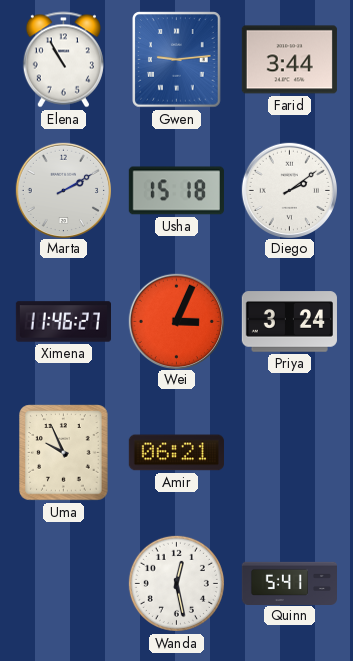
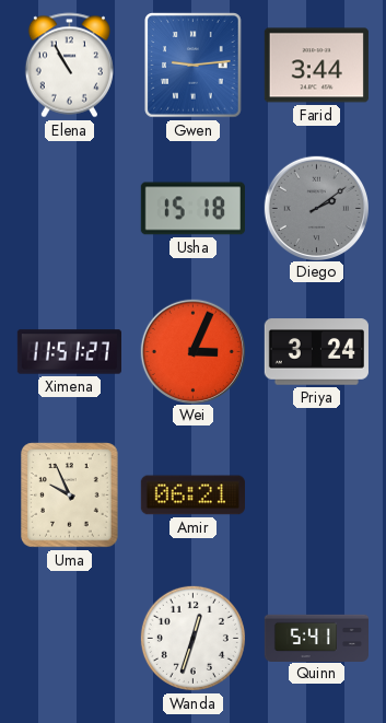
Marta: 2:10 -> none (63, 190)
Diego dial: white -> grey (316, 208)
Ximena: 11:46 -> 11:51 (69, 352)
Wanda: 12:28 -> 12:33 (192, 638)
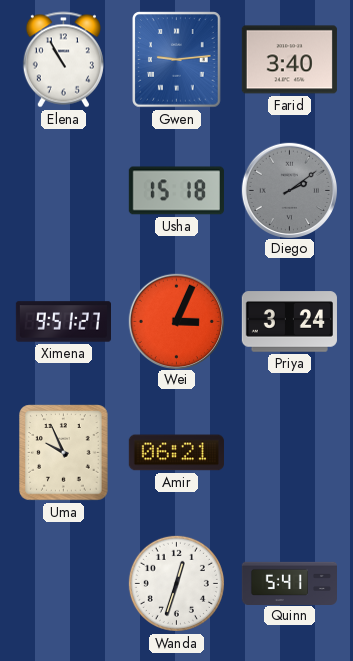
Farid: 3:44 -> 3:40 (289, 60)
Ximena: 11:51 -> 9:51 (63, 322)
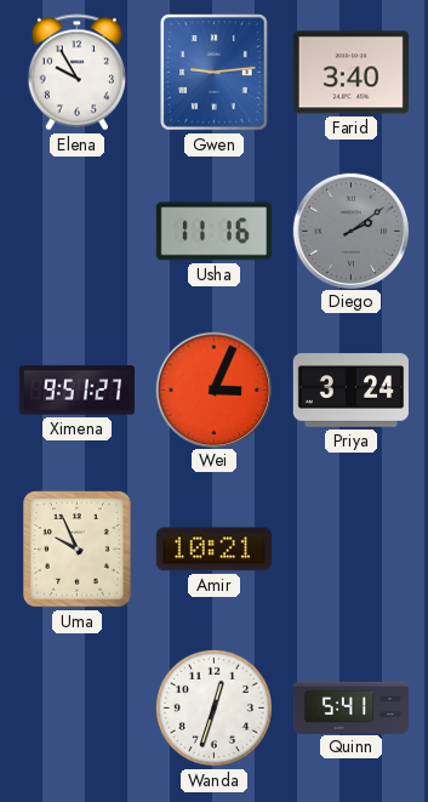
Elena: 10:55 -> 9:55 (76, 73)
Usha: 15:18 -> 11:16 (213, 232)
Amir: 06:21 -> 10:21 (213, 550)
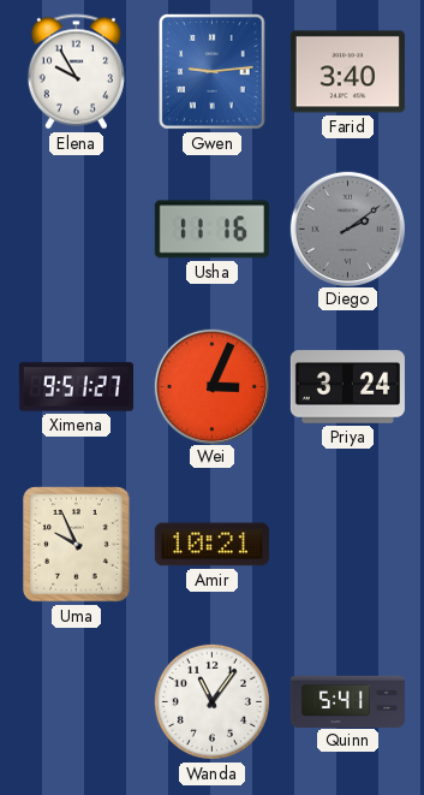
Wanda: 12:33 -> 11:06 (211, 701)
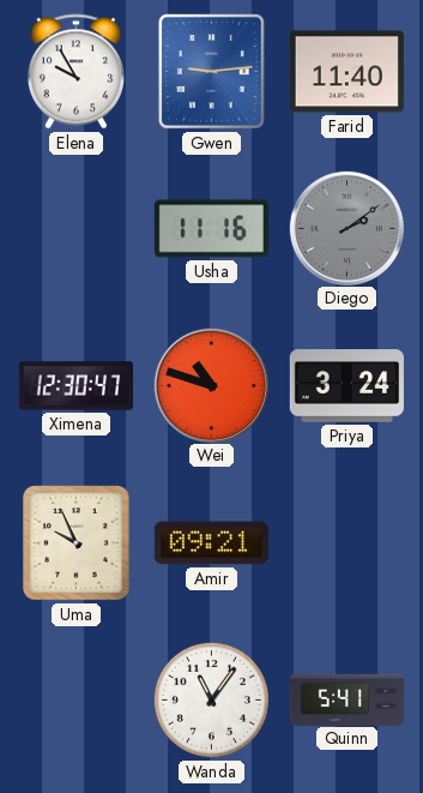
Farid: 3:40 -> 11:40 (346, 72)
Ximena: 9:51 -> 12:30 (75, 386)
Wei: 3:04 -> 10:48 (211, 385)
Amir: 10:21 -> 09:21 (211, 543)
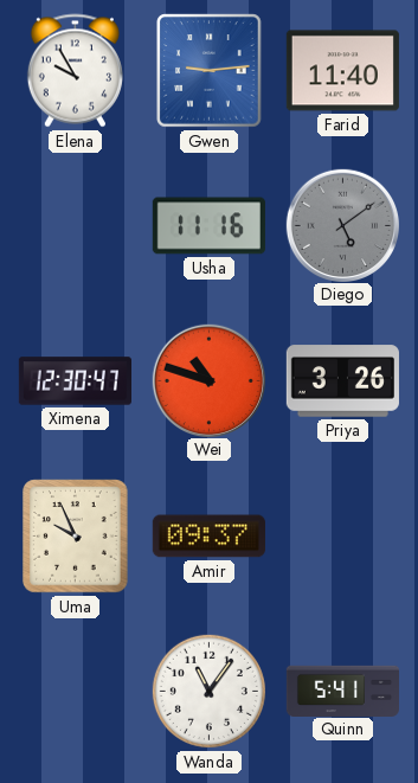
Diego: 2:09 -> 5:09 (342, 225)
Priya: 3:24 -> 3:26 (342, 381)
Amir: 09:21 -> 09:37 (208, 537)
